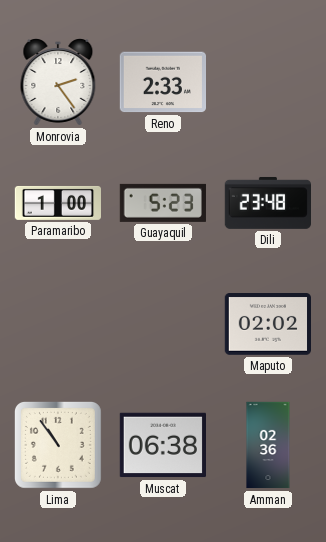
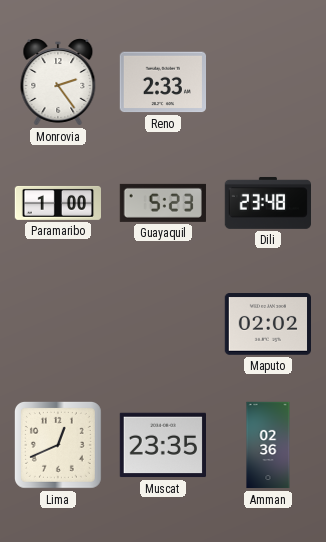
Lima: 10:54 -> 12:41 (59, 446)
Muscat: 06:38 -> 23:35 (162, 445)
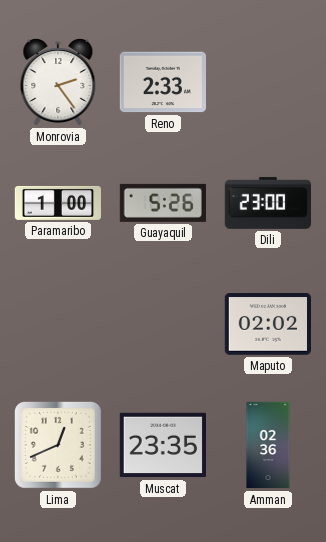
Guayaquil: 5:23 -> 5:26 (163, 203)
Dili: 23:48 -> 23:00 (267, 203)
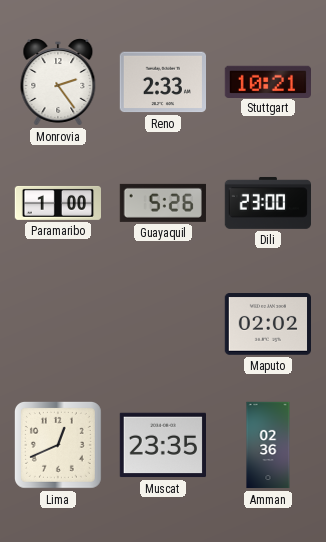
Stuttgart: none -> 10:21 (267, 81)
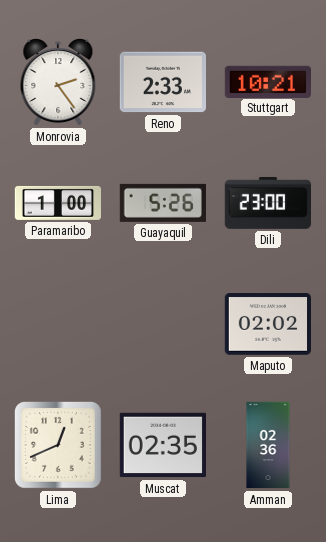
Muscat: 23:35 -> 02:35 (162, 445)
